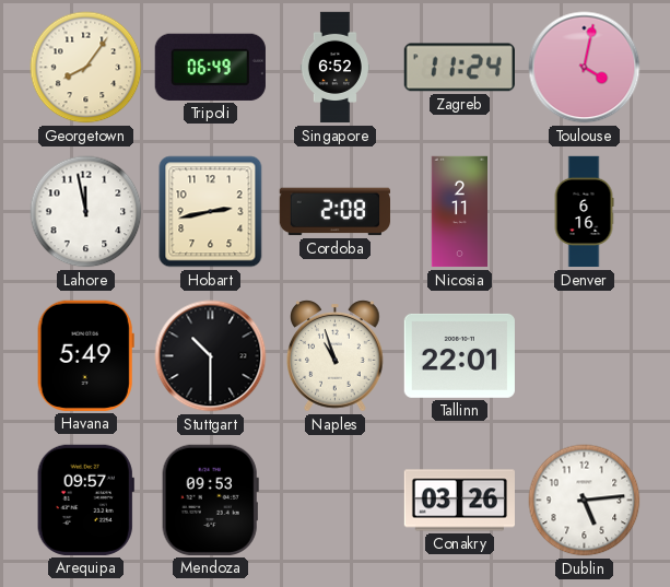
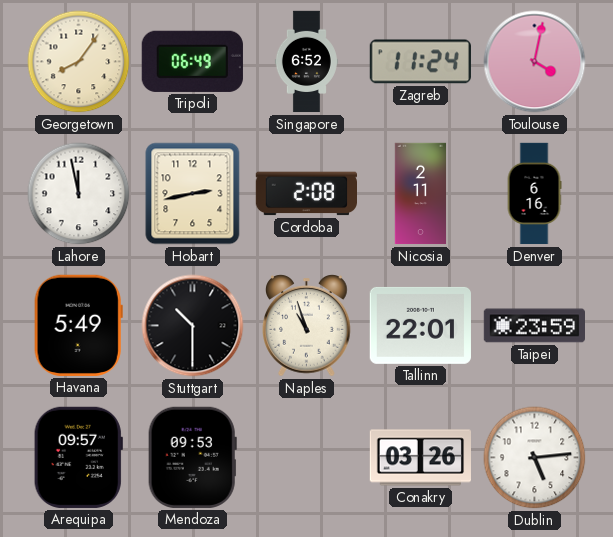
Taipei: none -> 23:59 (534, 326)
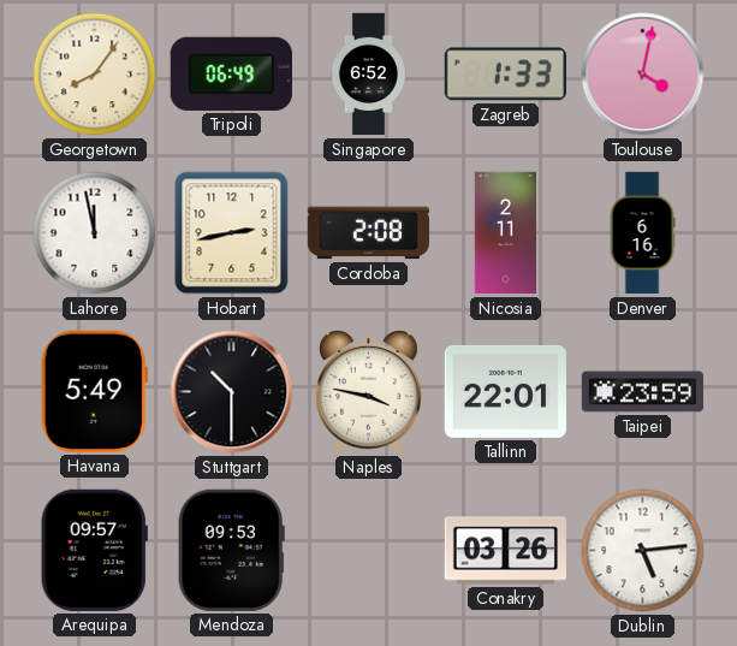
Zagreb: 11:24 -> 1:33 (505, 75)
Naples: 10:57 -> 3:47 (369, 392)
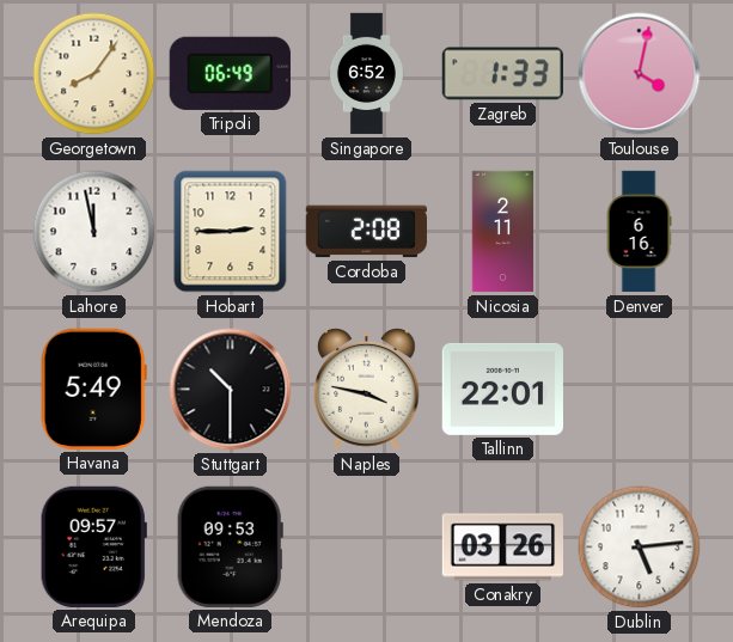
Hobart: 2:43 -> 2:45 (231, 232)
Taipei: 23:59 -> none (642, 392)
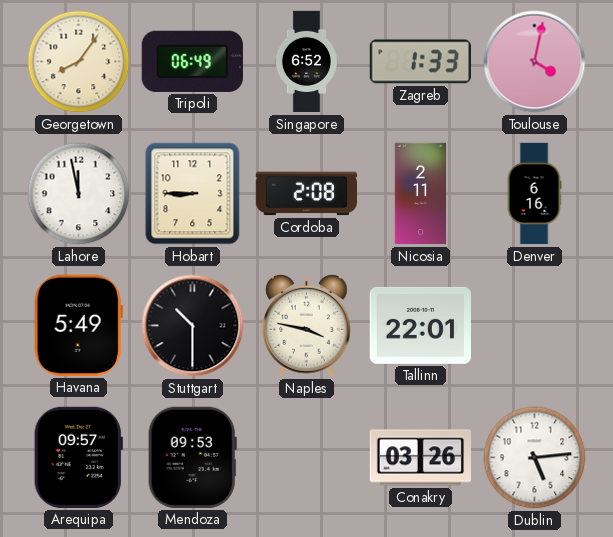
Hobart: 2:45 -> 8:45 (193, 194)
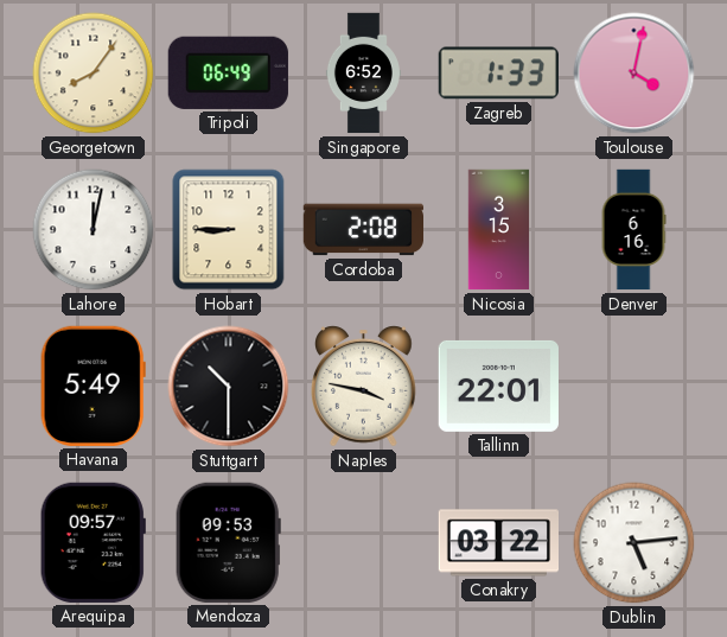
Lahore: 11:58 -> 12:02 (94, 230)
Nicosia: 2:11 -> 3:15 (499, 230)
Conakry: 03:26 -> 03:22 (498, 543)
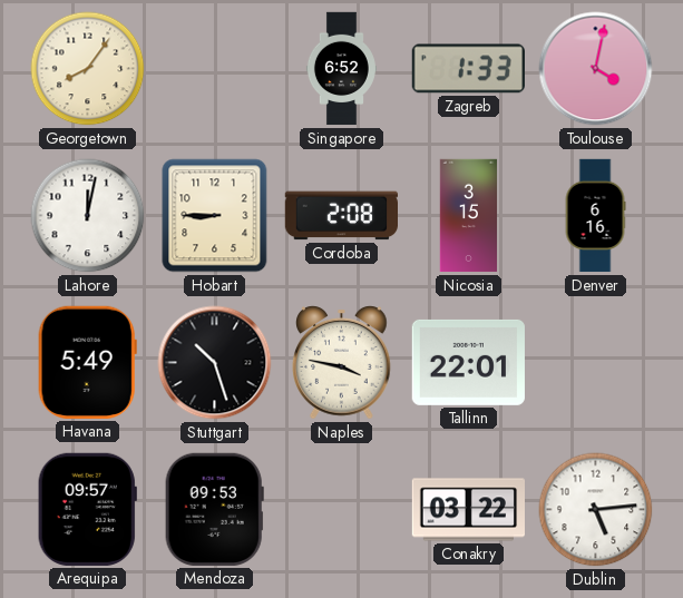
Tripoli: 06:49 -> none (228, 72)
Stuttgart: 10:30 -> 10:27 (215, 363)
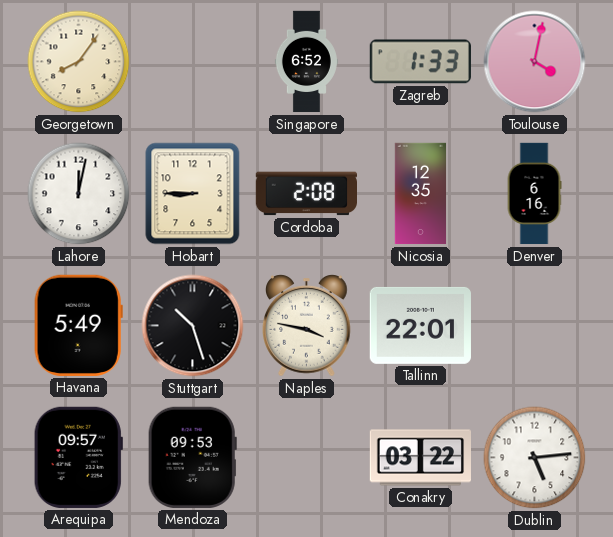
Nicosia: 3:15 -> 12:35 (421, 194)
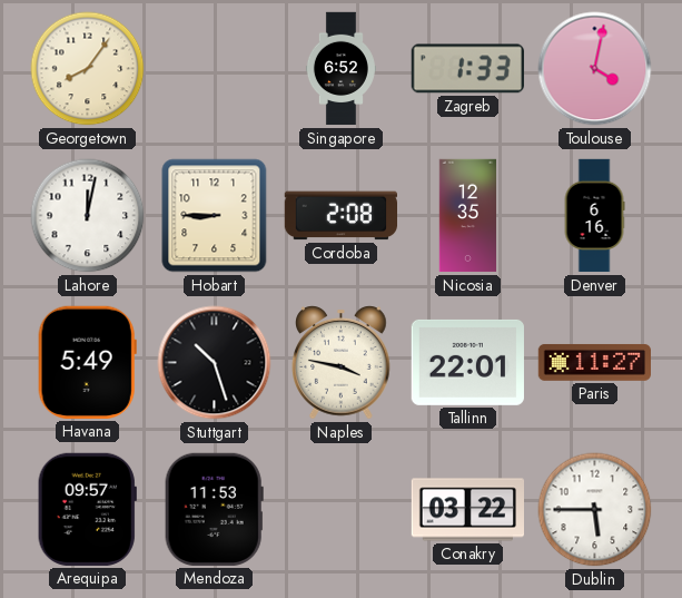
Paris: none -> 11:27 (594, 362)
Mendoza: 09:53 -> 11:53 (214, 509)
Dublin: 5:14 -> 5:45 (595, 510)
